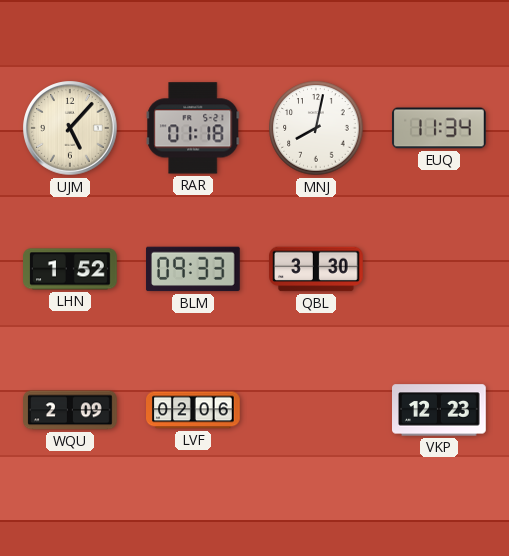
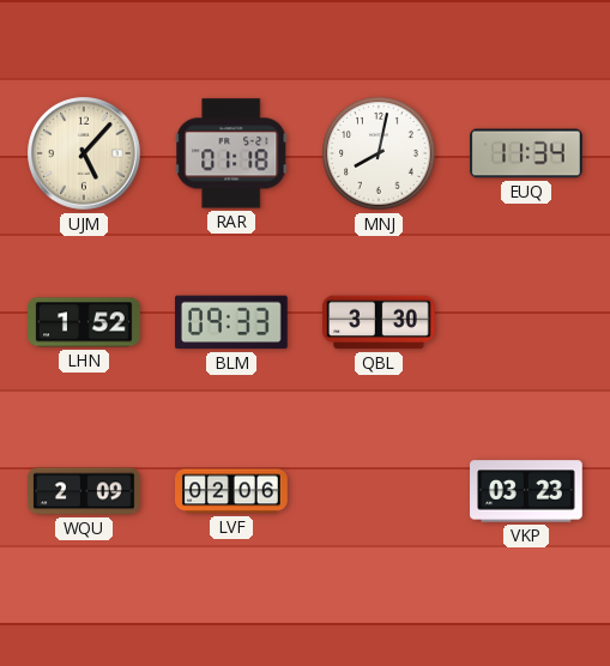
VKP: 12:23 -> 03:23 (527, 491)
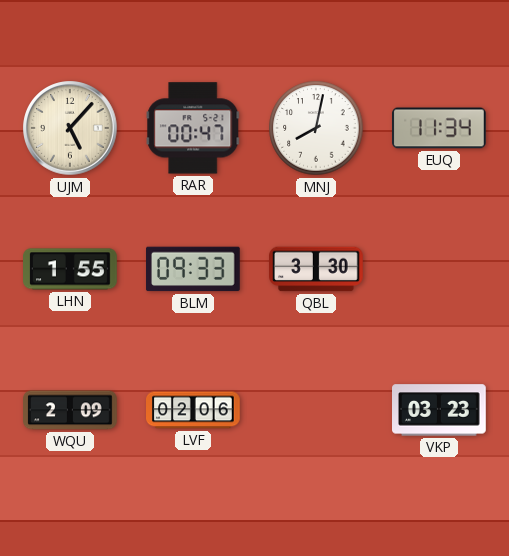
RAR: 01:18 -> 00:47 (193, 128)
LHN: 1:52 -> 1:55 (70, 269)
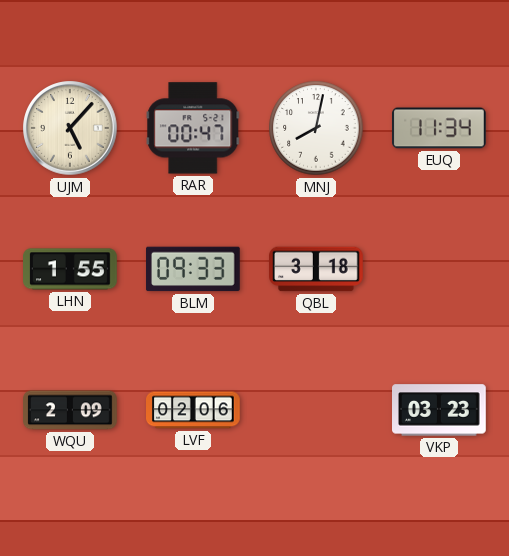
QBL: 3:30 -> 3:18 (317, 269)
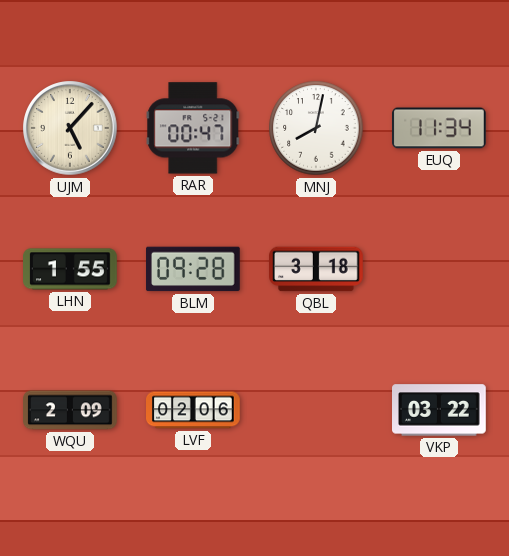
BLM: 09:33 -> 09:28 (194, 269)
VKP: 03:23 -> 03:22 (440, 410)
